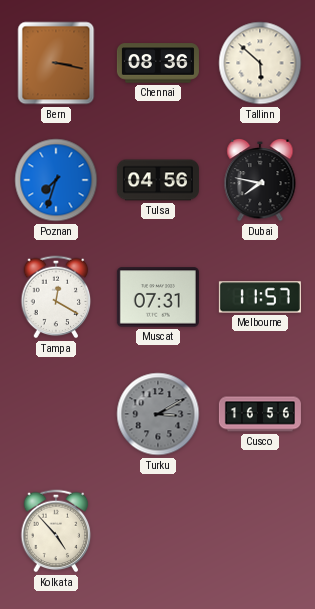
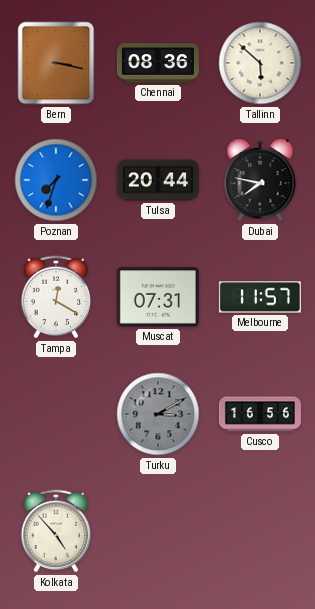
Tulsa: 04:56 -> 20:44 (158, 180)
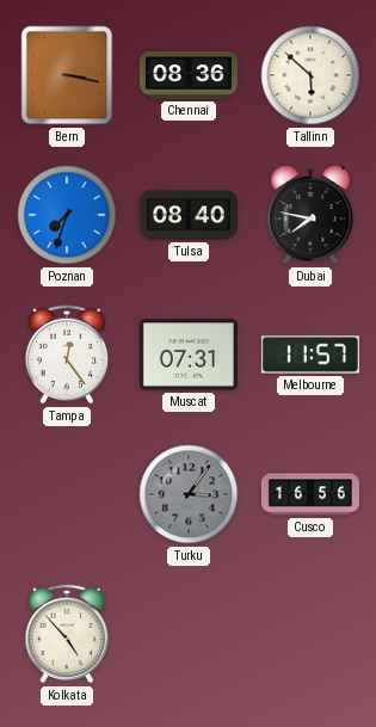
Tulsa: 20:44 -> 08:40 (189, 215)
Tampa: 12:20 -> 12:24 (67, 355)
Turku: 3:10 -> 3:06 (189, 494)
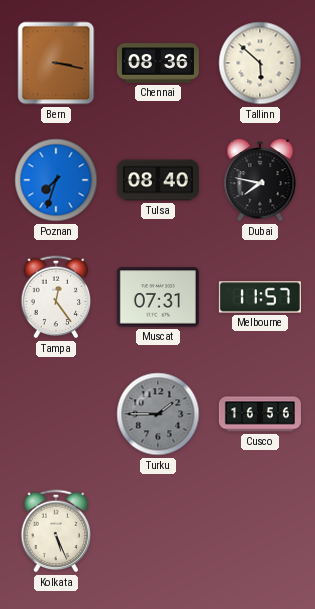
Turku: 3:06 -> 1:45 (158, 414)
Kolkata: 4:53 -> 5:26 (56, 531)
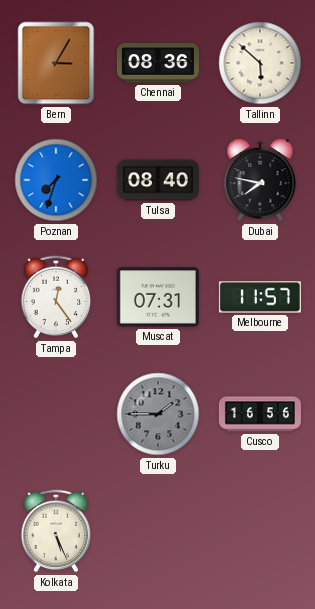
Bern: 3:17 -> 3:05 (56, 63)
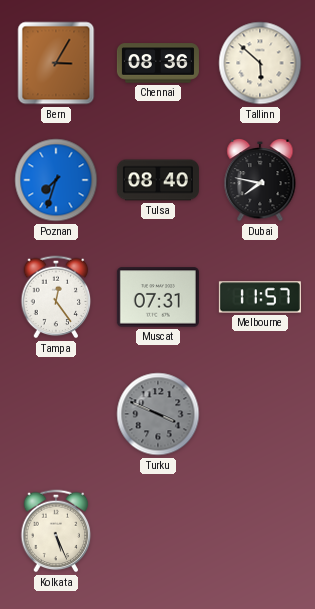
Turku: 1:45 -> 3:49 (158, 414)
Cusco: 16:56 -> none (260, 414)
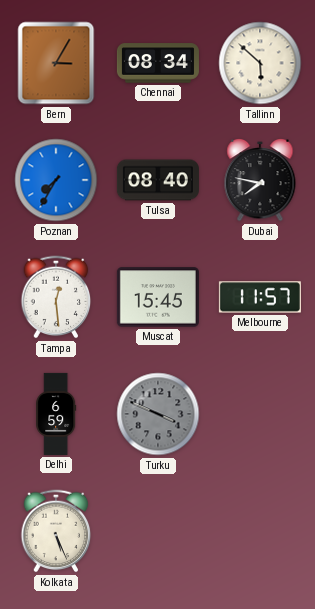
Chennai: 08:36 -> 08:34 (158, 63)
Poznan: 7:33 -> 7:35 (56, 180)
Tampa: 12:24 -> 12:29 (56, 297)
Muscat: 07:31 -> 15:45 (158, 297)
Delhi: none -> 6:59 (56, 414)
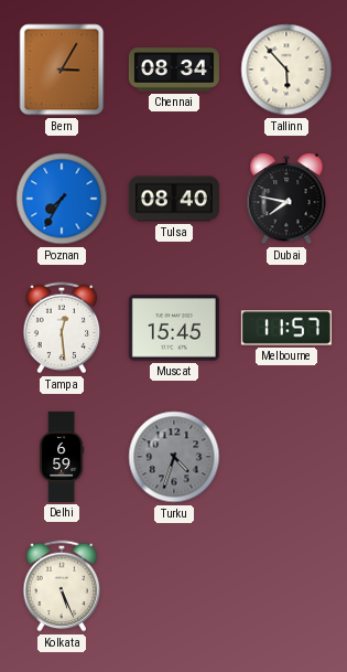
Tallinn: 5:52 -> 5:53 (286, 70)
Turku: 3:49 -> 4:33 (174, 457)
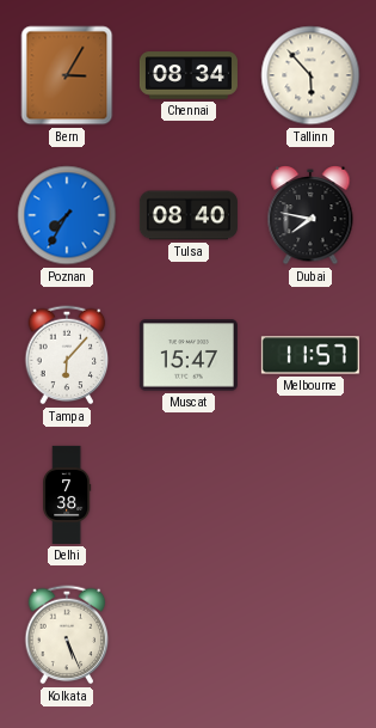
Tampa: 12:29 -> 6:07 (67, 355)
Muscat: 15:45 -> 15:47 (189, 355)
Delhi: 6:59 -> 7:38 (67, 495)
Turku: 4:33 -> none (174, 457)
